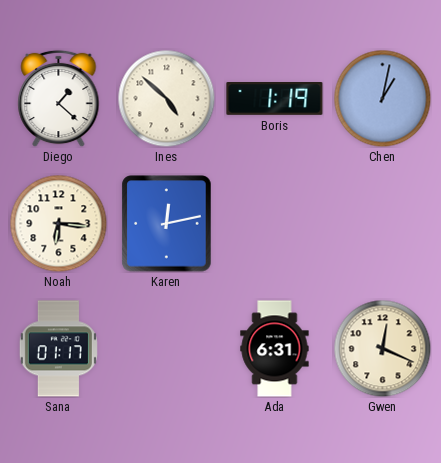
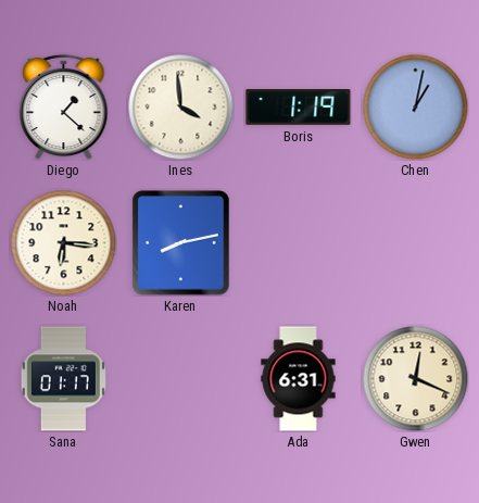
Ines: 4:52 -> 3:59 (180, 106)
Karen: 12:13 -> 8:13 (181, 243)
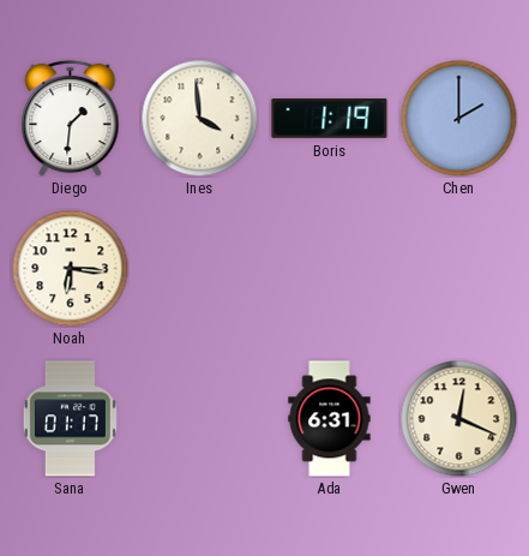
Diego: 1:22 -> 1:31 (71, 118)
Chen: 1:02 -> 2:00 (458, 118)
Karen: 8:13 -> none (181, 243)
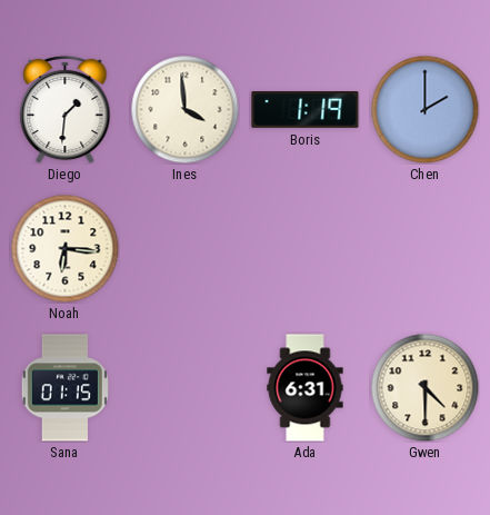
Sana: 01:17 -> 01:15 (64, 388)
Gwen: 12:19 -> 4:30 (424, 387)
